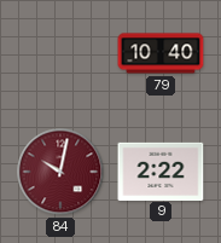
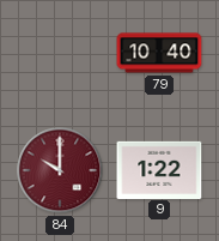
84: 10:02 -> 10:00 (60, 170)
9: 2:22 -> 1:22 (159, 169)
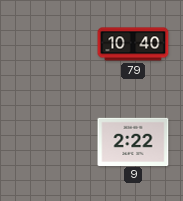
84: 10:00 -> none (60, 170)
9: 1:22 -> 2:22 (133, 141)
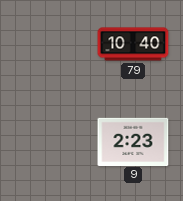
9: 2:22 -> 2:23 (133, 141)
